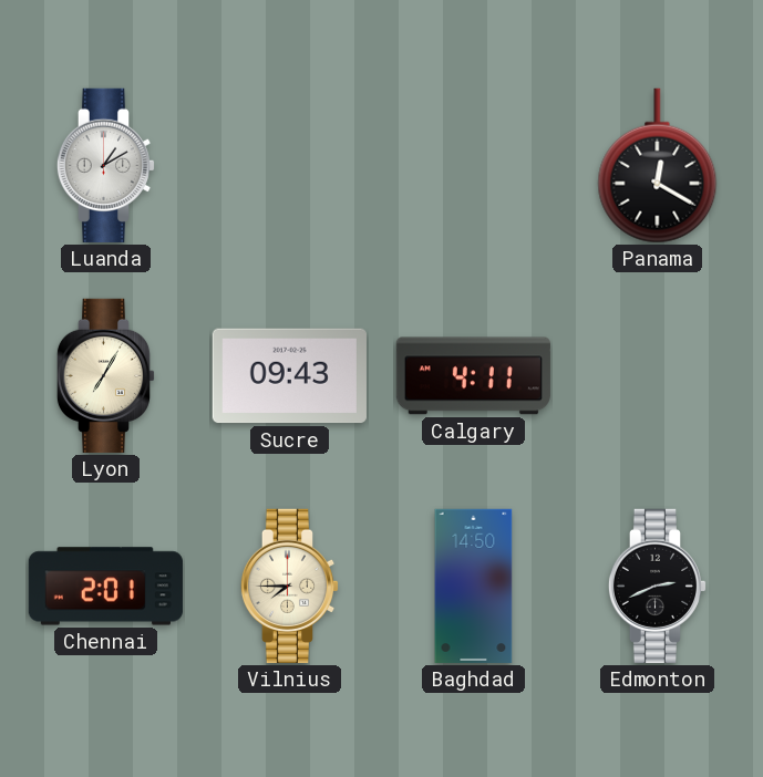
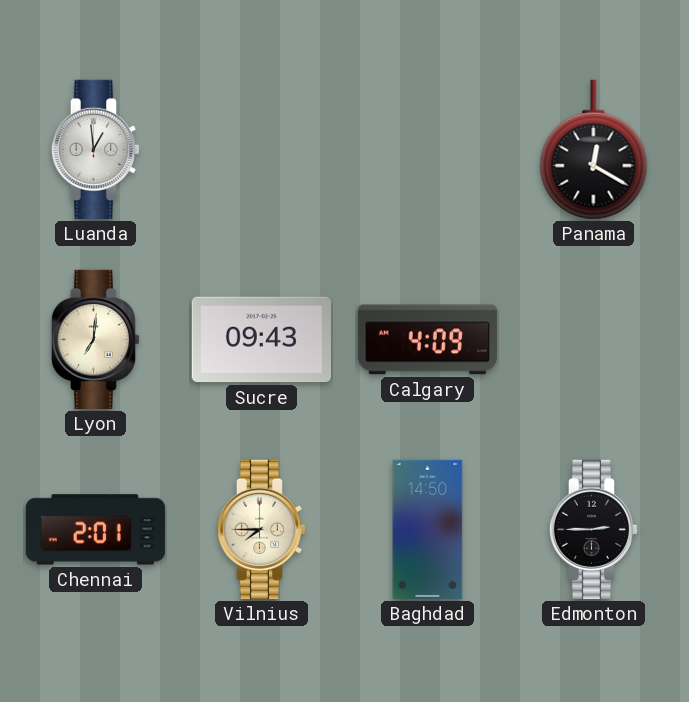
Luanda: 1:10 -> 12:59 (96, 149)
Lyon: 7:05 -> 7:01 (96, 339)
Calgary: 4:11 -> 4:09 (427, 340)
Edmonton: 2:41 -> 2:45 (594, 529)
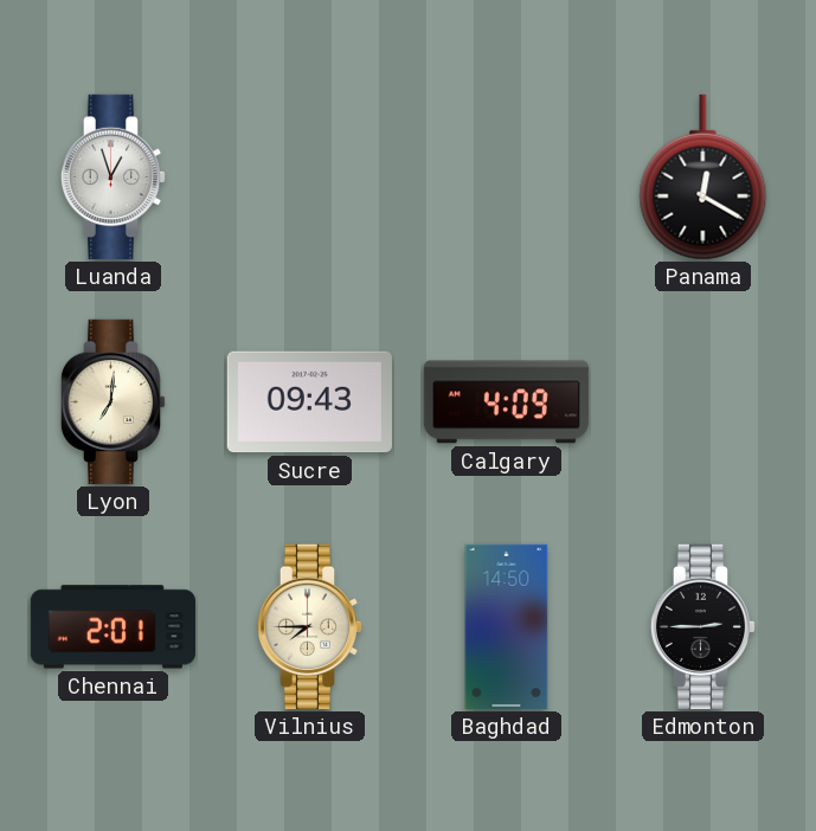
Luanda: 12:59 -> 12:57 (114, 176)
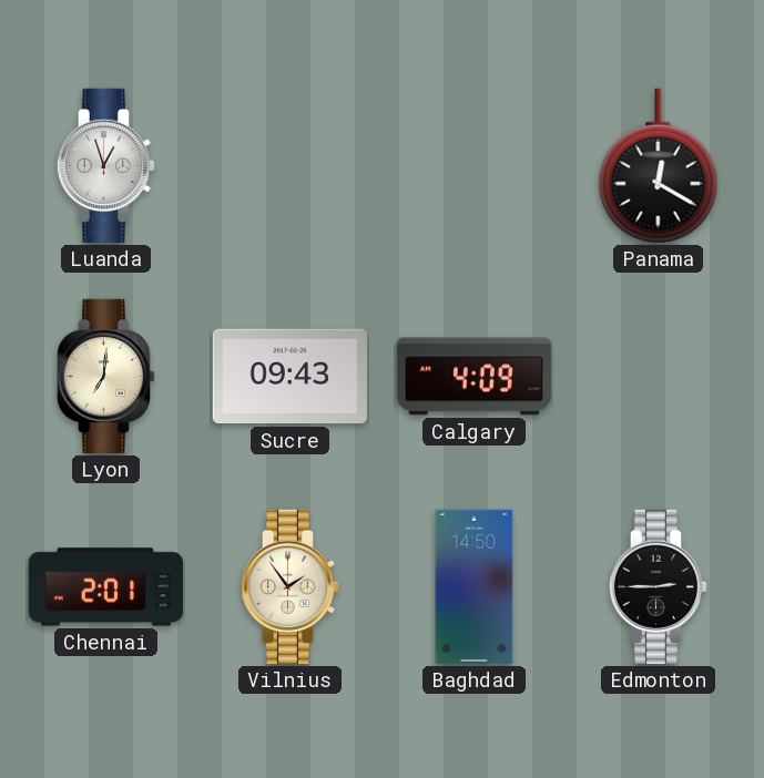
Vilnius: 7:45 -> 1:54 (291, 586)
